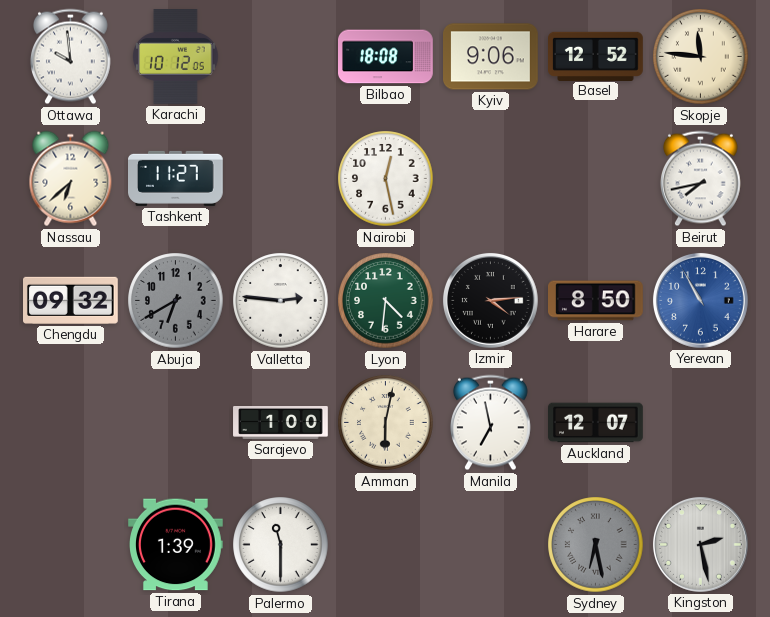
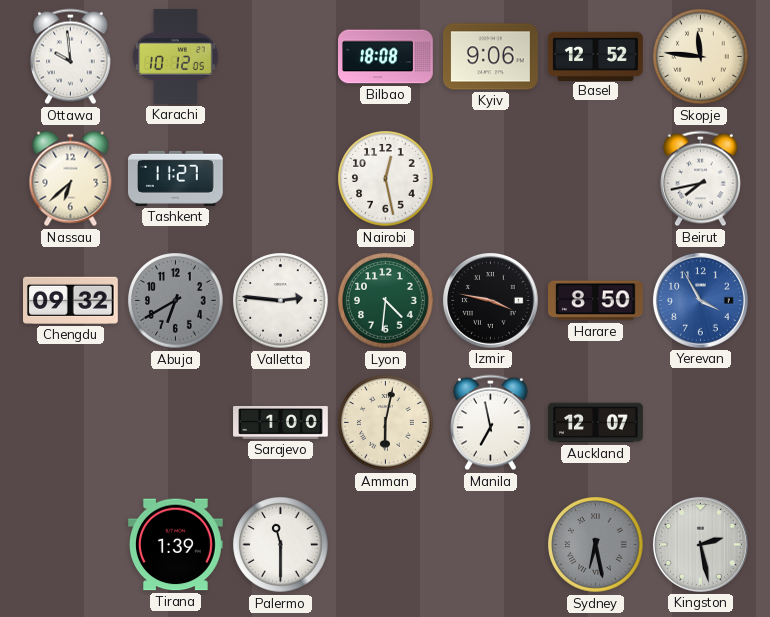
Izmir: 4:14 -> 3:47 (491, 301)
Yerevan: 10:55 -> 3:55 (701, 301)
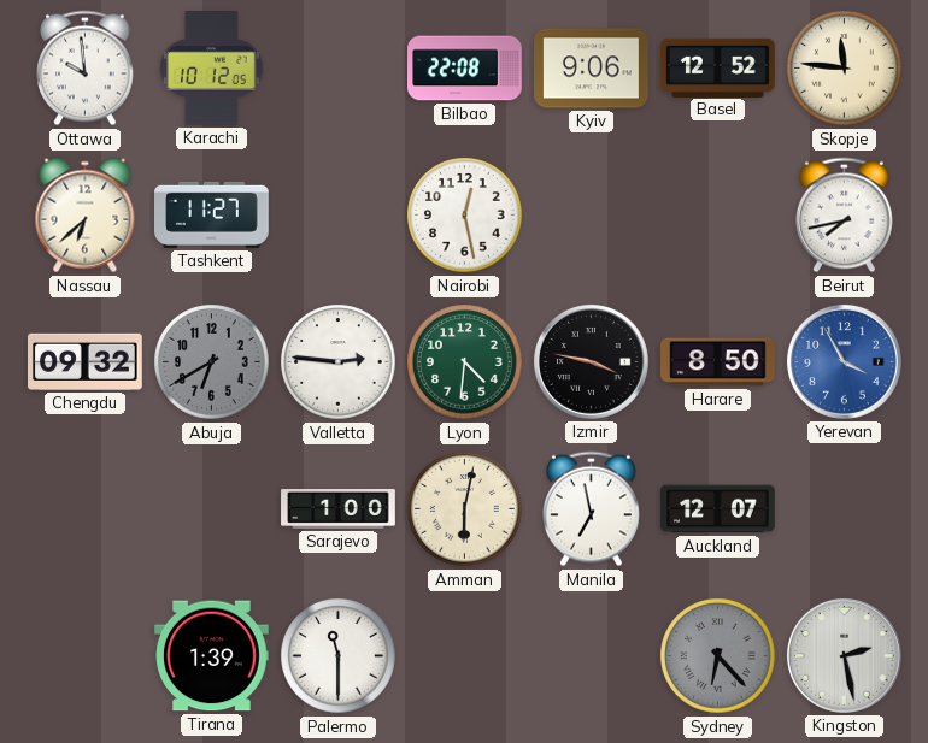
Bilbao: 18:08 -> 22:08 (465, 69)
Sydney: 6:28 -> 6:23 (718, 656)
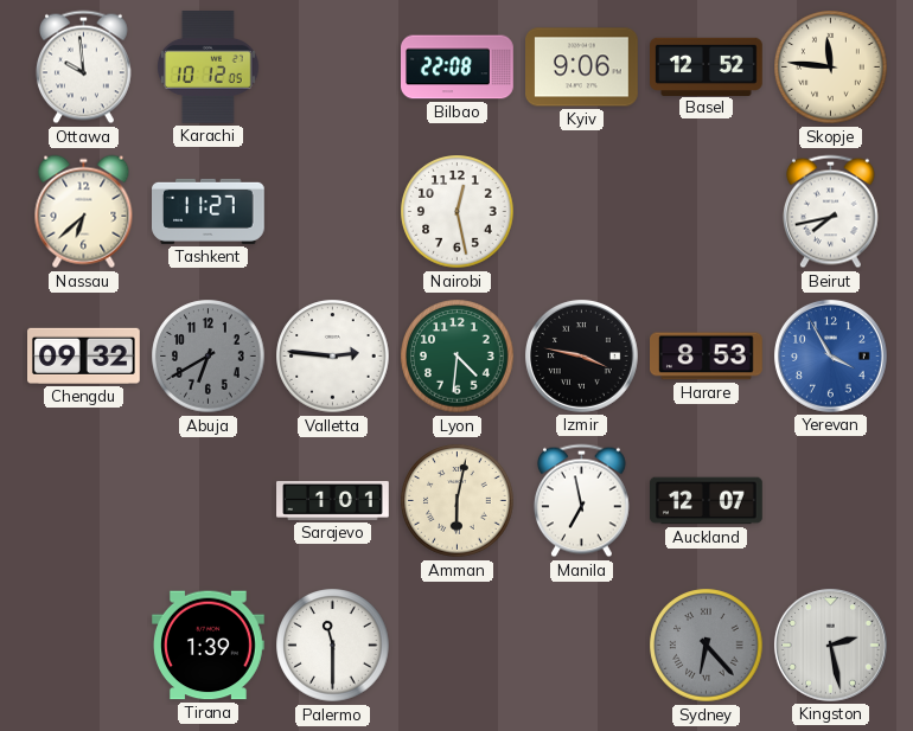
Harare: 8:50 -> 8:53 (707, 357)
Sarajevo: 1:00 -> 1:01 (333, 501)
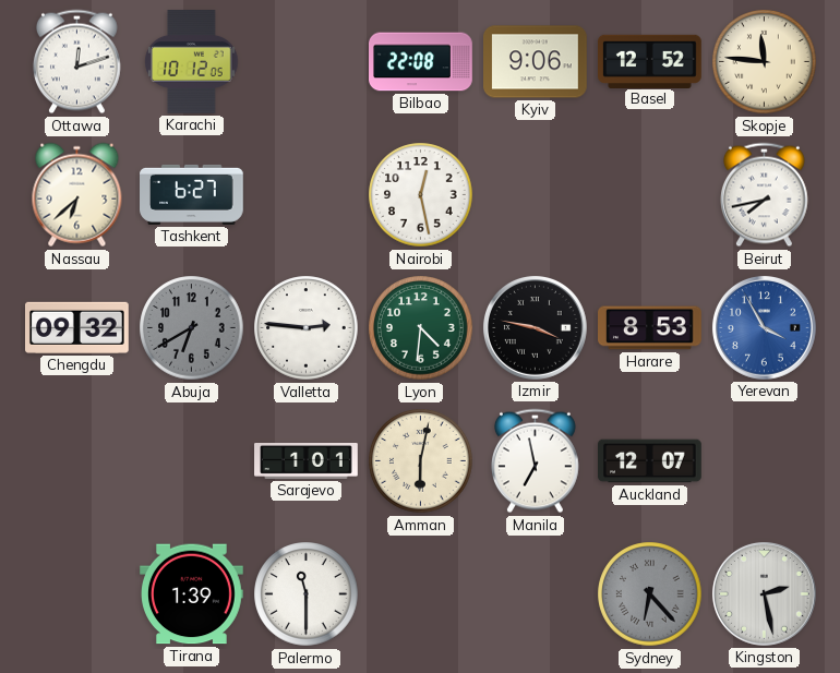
Ottawa: 9:59 -> 12:12 (76, 62)
Tashkent: 11:27 -> 6:27 (192, 194)
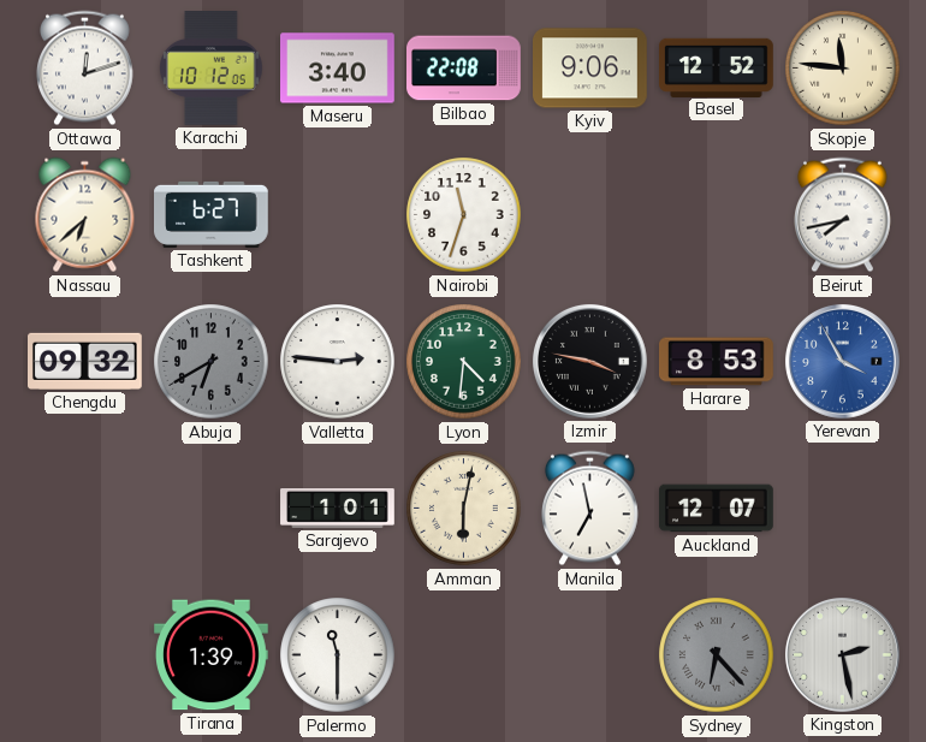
Maseru: none -> 3:40 (338, 69)
Nairobi: 12:28 -> 11:33 (464, 215)
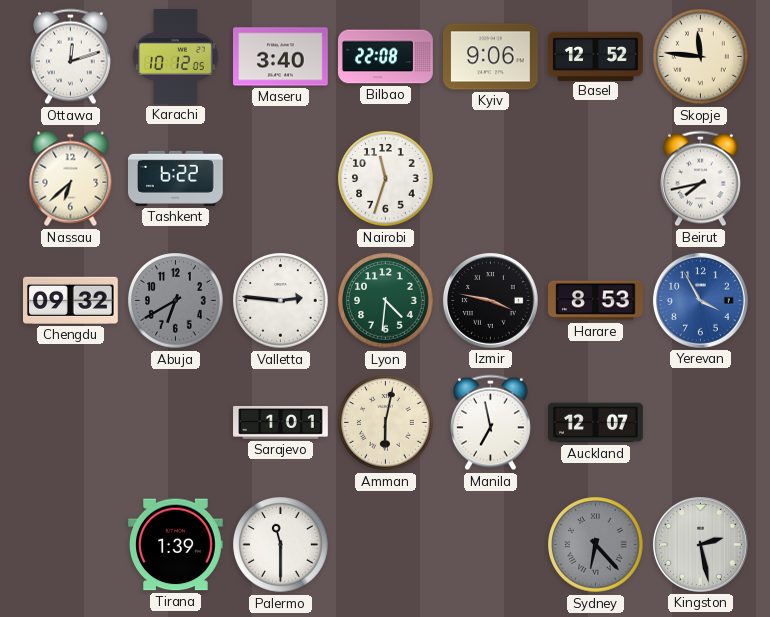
Tashkent: 6:27 -> 6:22 (176, 178)
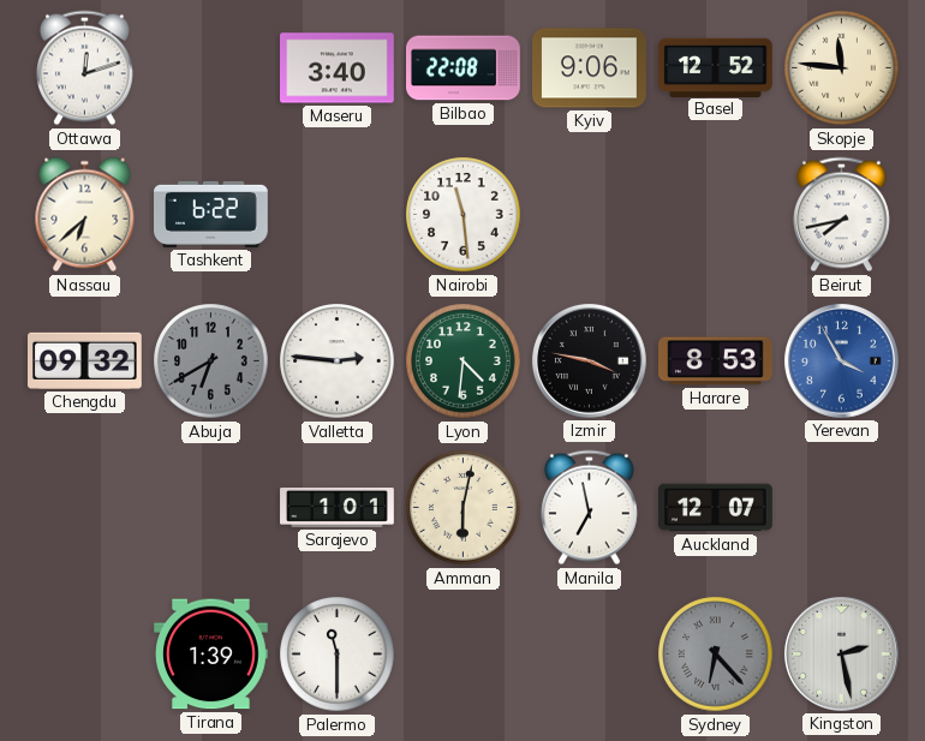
Karachi: 10:12 -> none (176, 57)
Nairobi: 11:33 -> 11:29 (464, 215)
